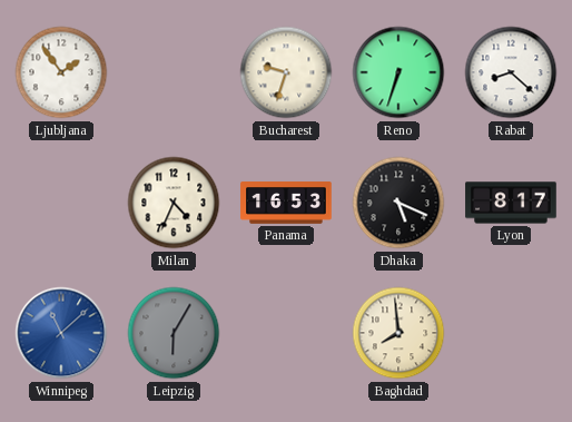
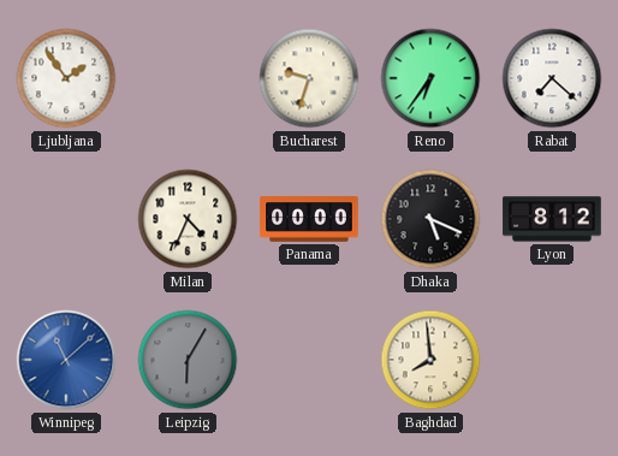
Reno: 6:33 -> 6:36 (430, 78)
Rabat: 8:22 -> 7:22 (552, 78)
Panama: 16:53 -> 00:00 (309, 219)
Lyon: 8:17 -> 8:12 (552, 219)
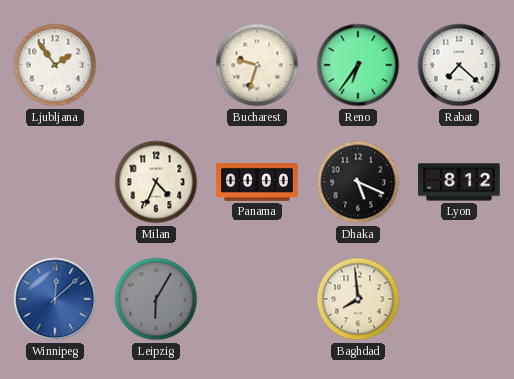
Winnipeg: 11:08 -> 12:08 (55, 299)
